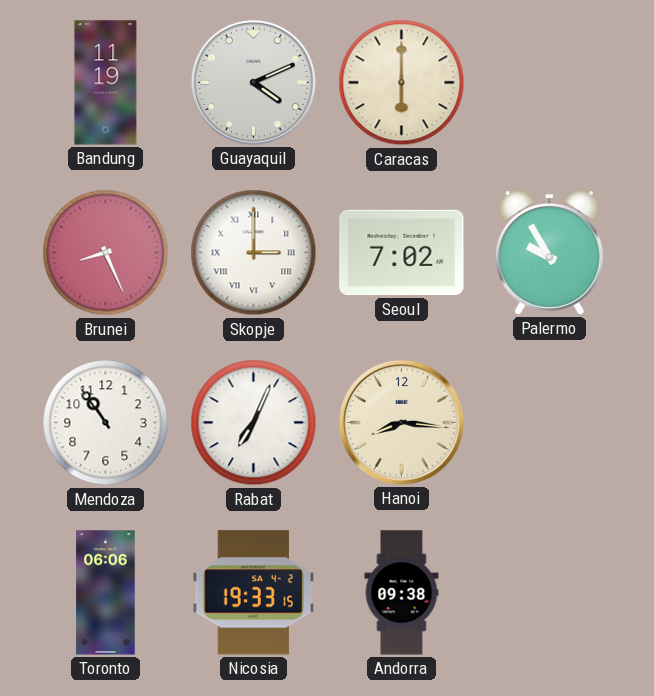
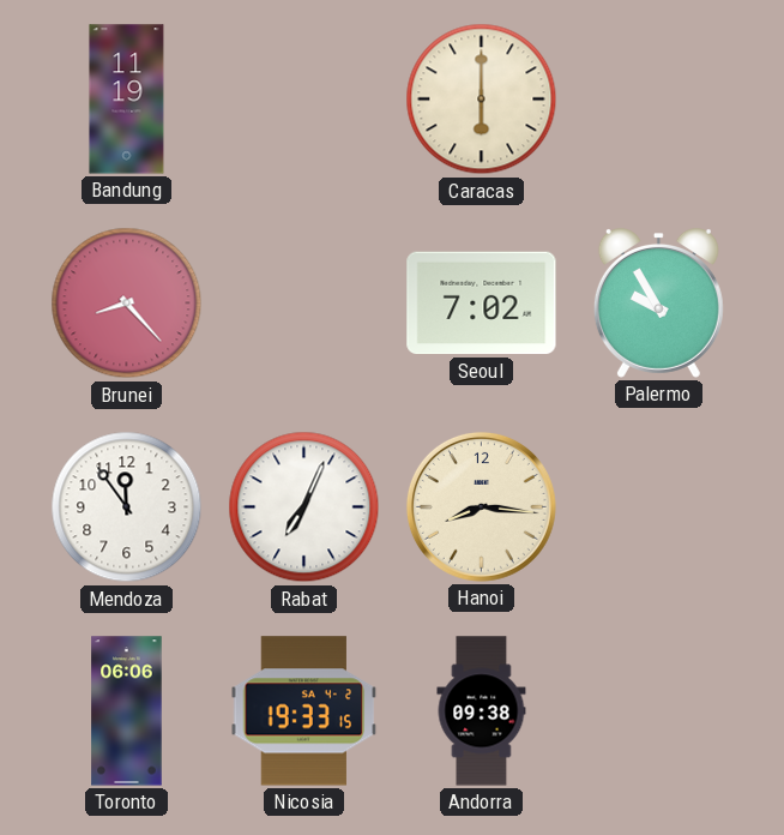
Guayaquil: 4:11 -> none (253, 82)
Brunei: 8:26 -> 8:23 (127, 304)
Skopje: 3:00 -> none (254, 253)
Mendoza: 10:54 -> 11:54 (127, 507)
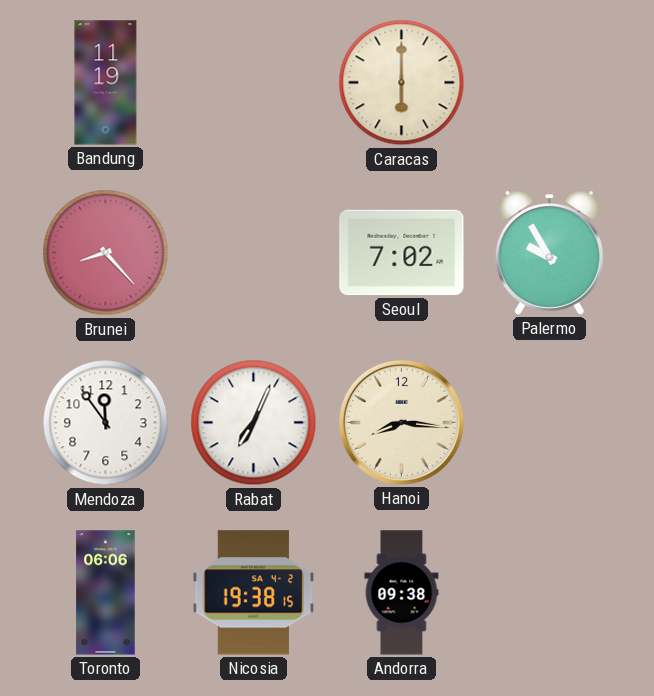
Nicosia: 19:33 -> 19:38 (254, 593)
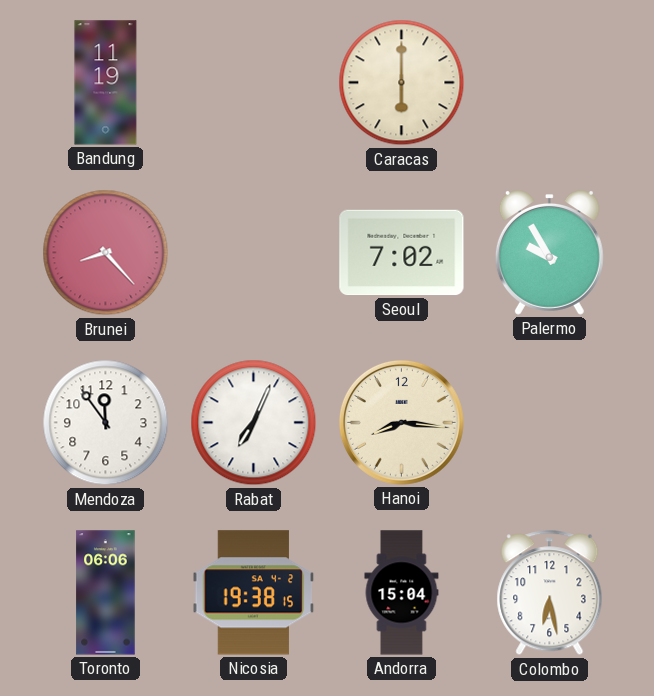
Andorra: 09:38 -> 15:04 (402, 593)
Colombo: none -> 6:28 (550, 593)
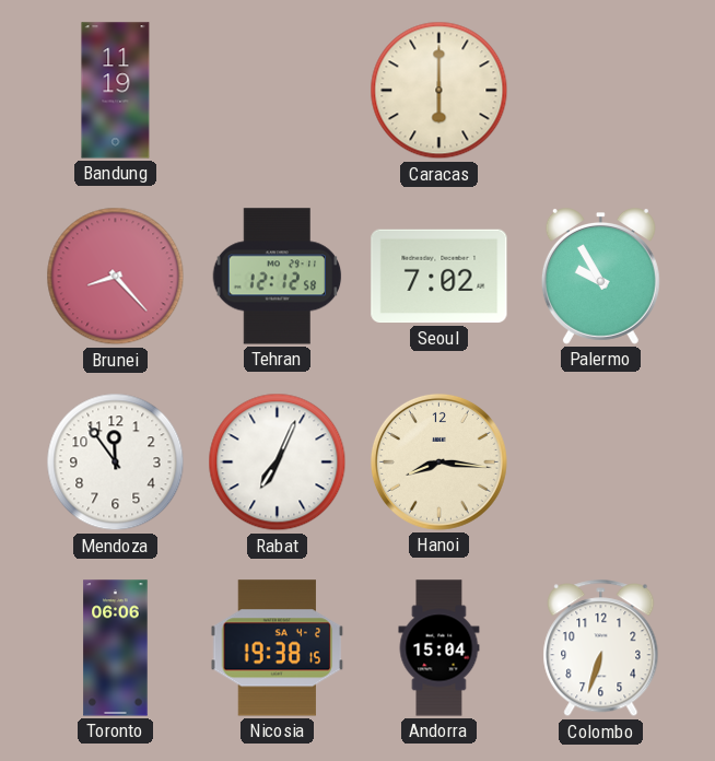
Tehran: none -> 12:12 (278, 277)
Colombo: 6:28 -> 6:33 (601, 648)
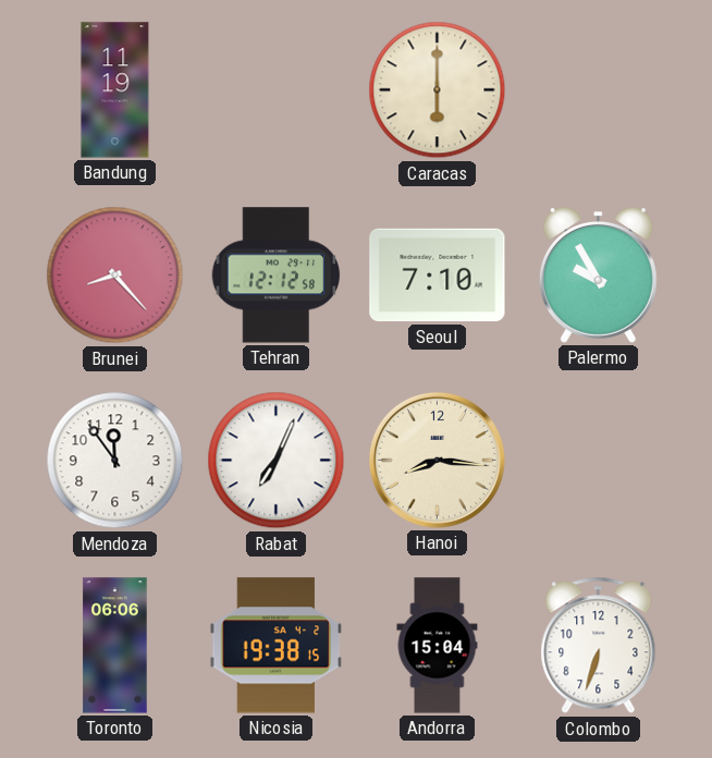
Seoul: 7:02 -> 7:10 (438, 276)
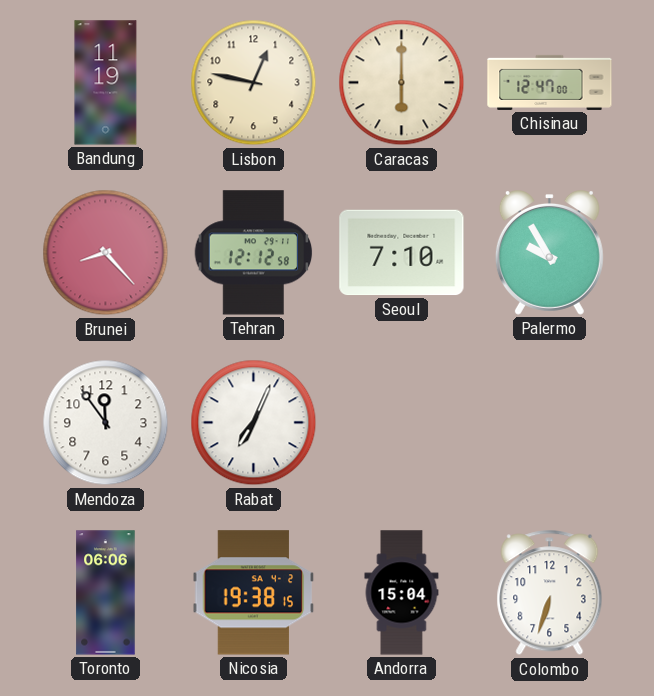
Lisbon: none -> 12:47 (254, 83)
Chisinau: none -> 12:47 (550, 82)
Hanoi: 8:16 -> none (437, 460)
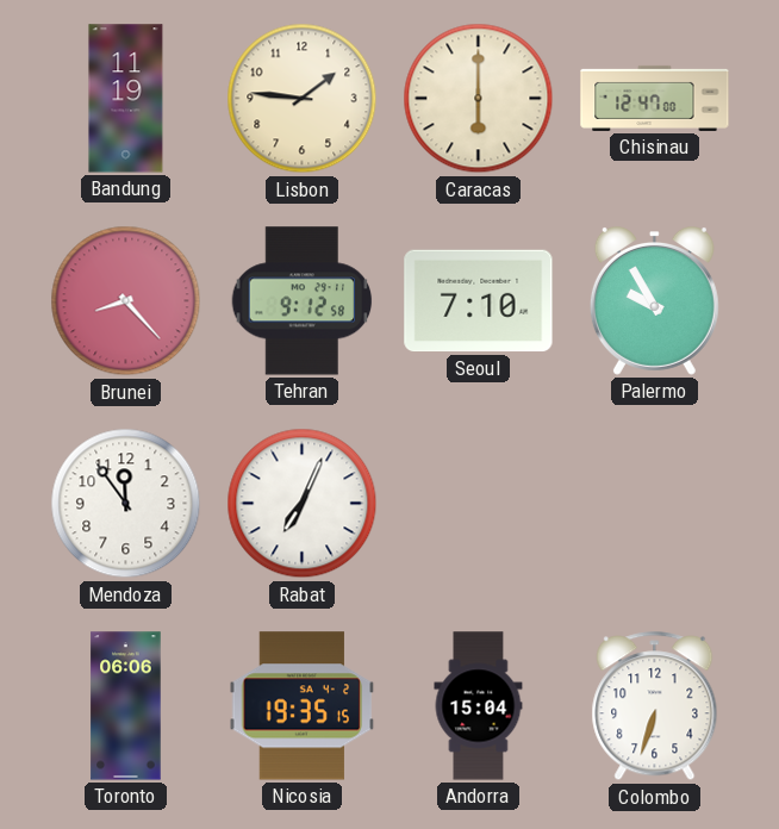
Lisbon: 12:47 -> 1:46 (303, 99)
Tehran: 12:12 -> 9:12 (303, 301)
Nicosia: 19:38 -> 19:35 (303, 706)
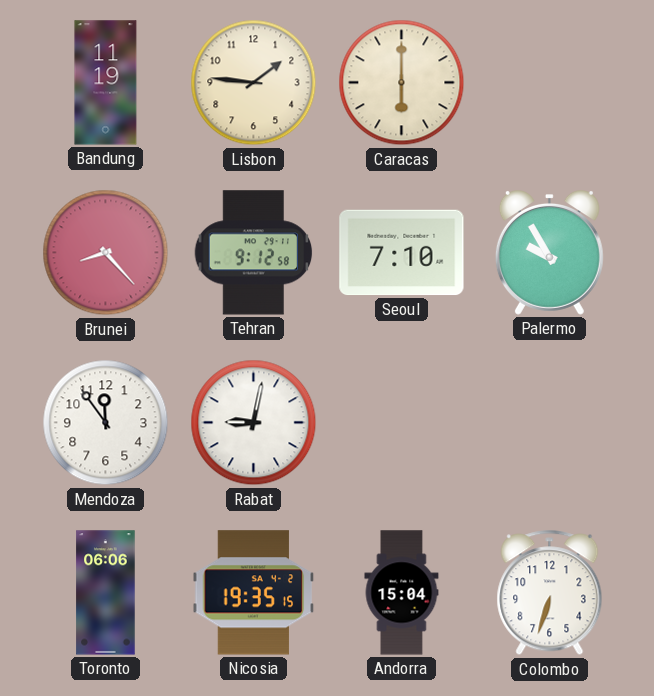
Chisinau: 12:47 -> none (655, 98)
Rabat: 7:04 -> 9:02 (254, 423)
